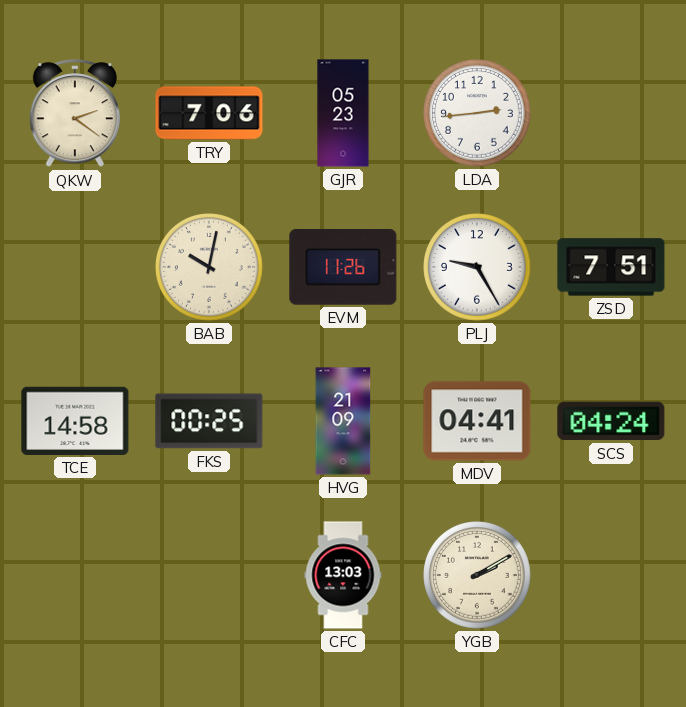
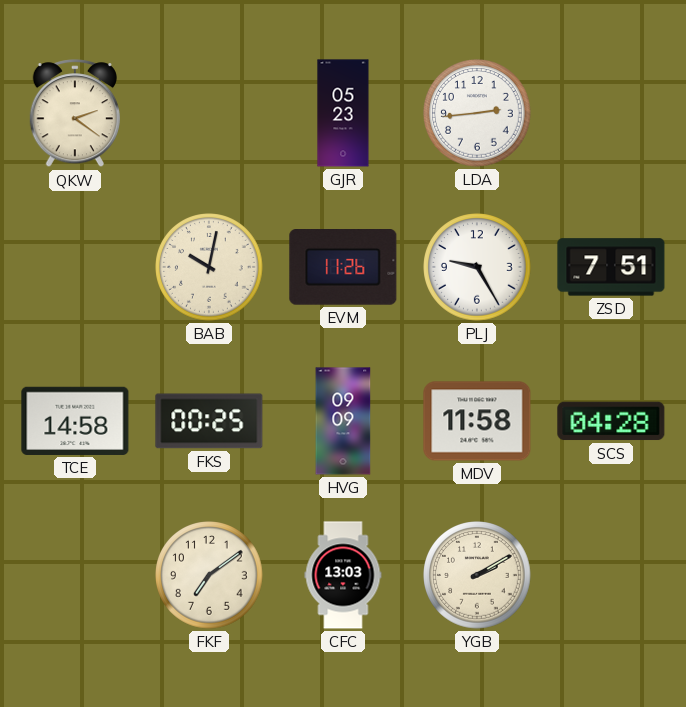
TRY: 7:06 -> none (209, 113)
HVG: 21:09 -> 09:09 (343, 421)
MDV: 04:41 -> 11:58 (477, 421)
SCS: 04:24 -> 04:28 (611, 421)
FKF: none -> 7:09 (209, 575)
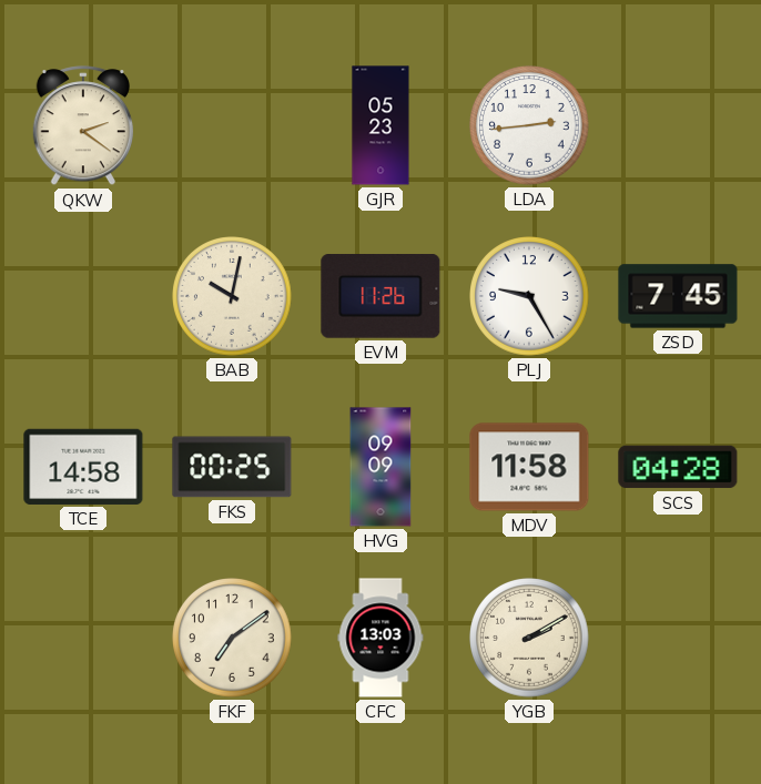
ZSD: 7:51 -> 7:45 (678, 296)
